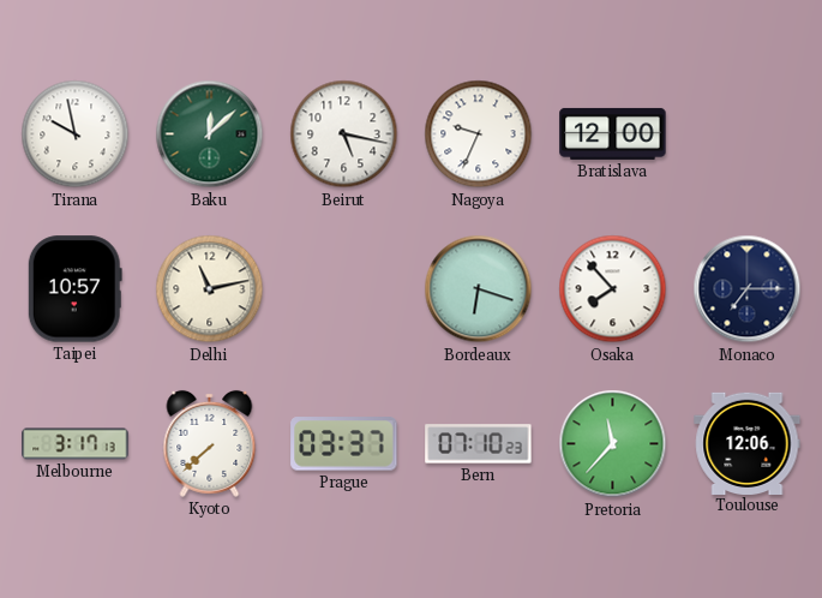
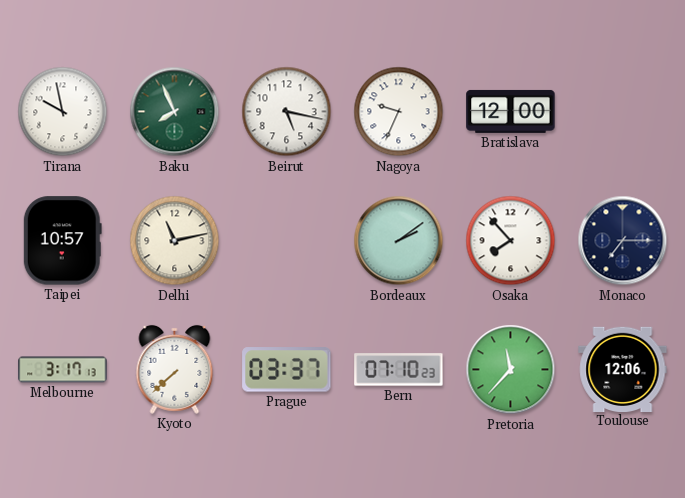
Baku: 12:08 -> 7:56 (175, 112)
Bordeaux: 6:18 -> 2:09 (399, 241)
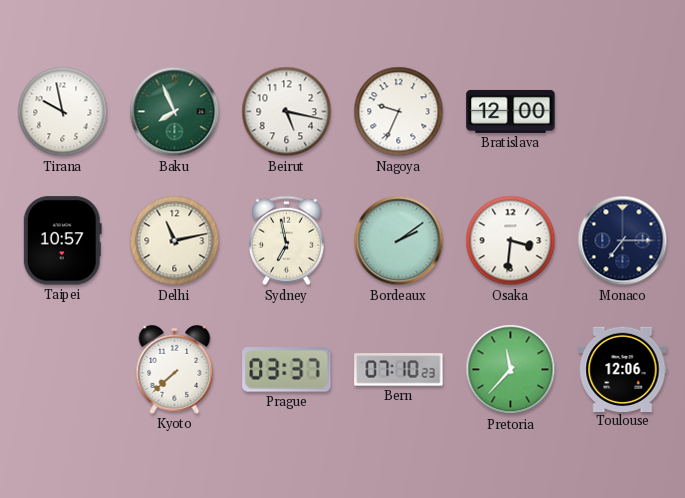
Sydney: none -> 6:58 (287, 241)
Osaka: 7:53 -> 3:31 (511, 241)
Melbourne: 3:17 -> none (63, 370)
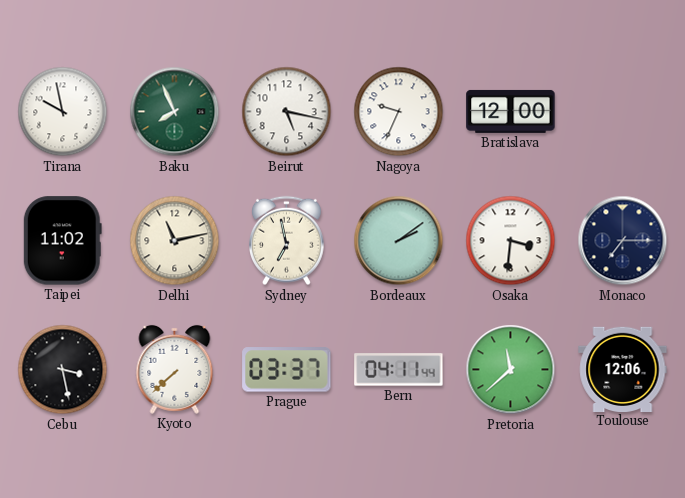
Taipei: 10:57 -> 11:02 (62, 241)
Cebu: none -> 3:28 (63, 370)
Bern: 07:10 -> 04:11 (399, 370)
Pretoria: 11:37 -> 11:38 (511, 370)
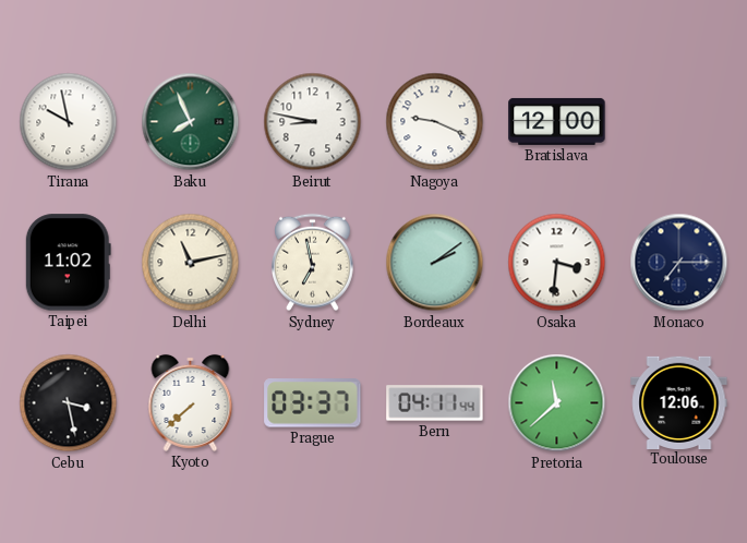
Beirut: 5:17 -> 8:47 (313, 122)
Nagoya: 9:34 -> 9:19 (435, 122)
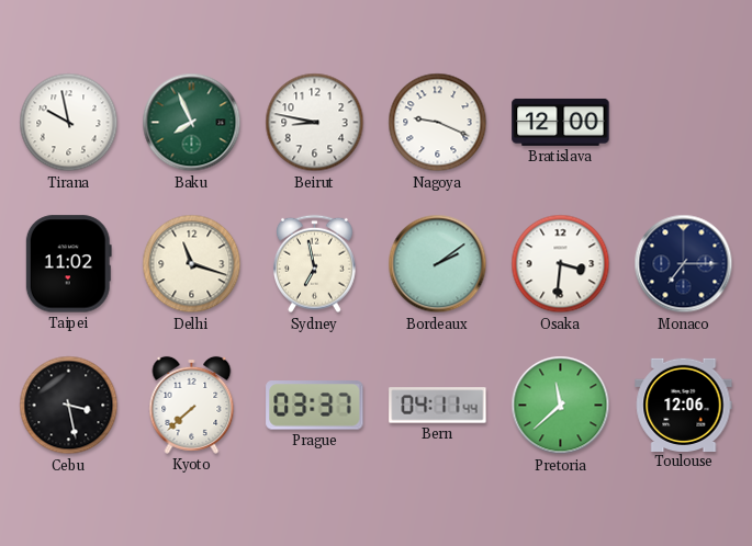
Delhi: 11:13 -> 11:18 (192, 264)
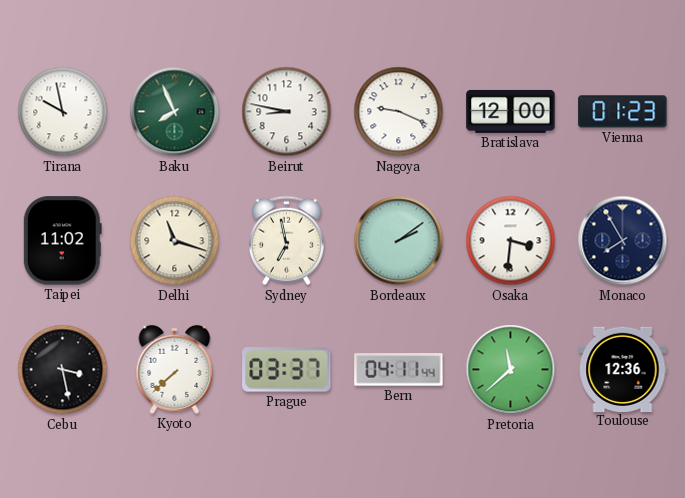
Vienna: none -> 01:23 (623, 112)
Monaco: 7:15 -> 7:55 (623, 241)
Toulouse: 12:06 -> 12:36 (623, 369)
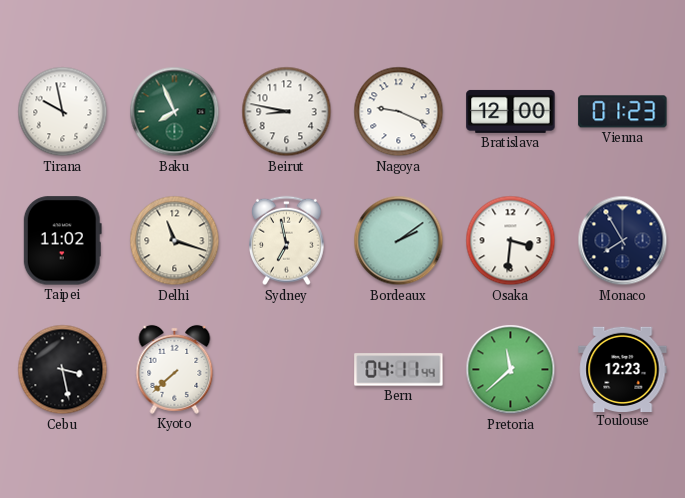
Prague: 03:37 -> none (287, 370)
Toulouse: 12:36 -> 12:23 (623, 369)
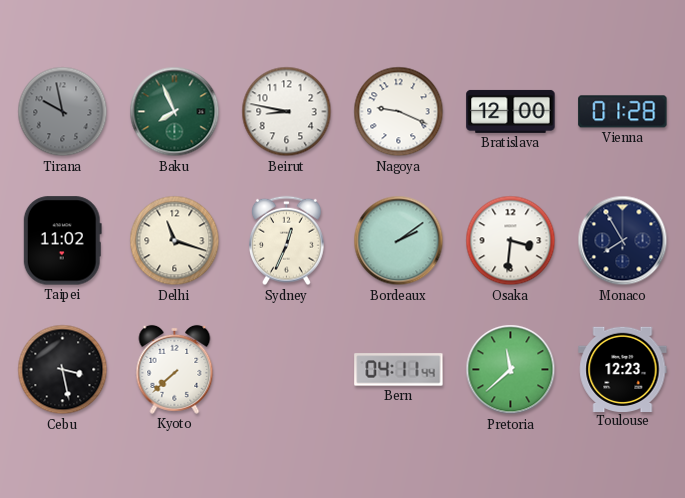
Tirana dial: white -> grey (63, 112)
Vienna: 01:23 -> 01:28 (623, 112)
Sydney: 6:58 -> 12:34 (287, 241)
